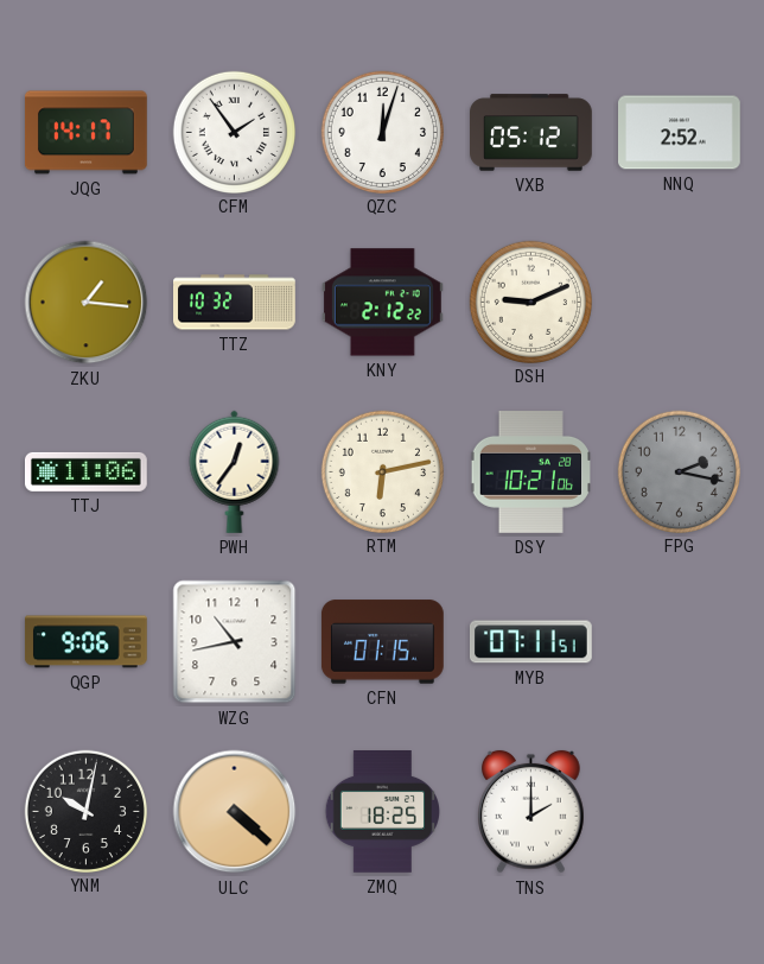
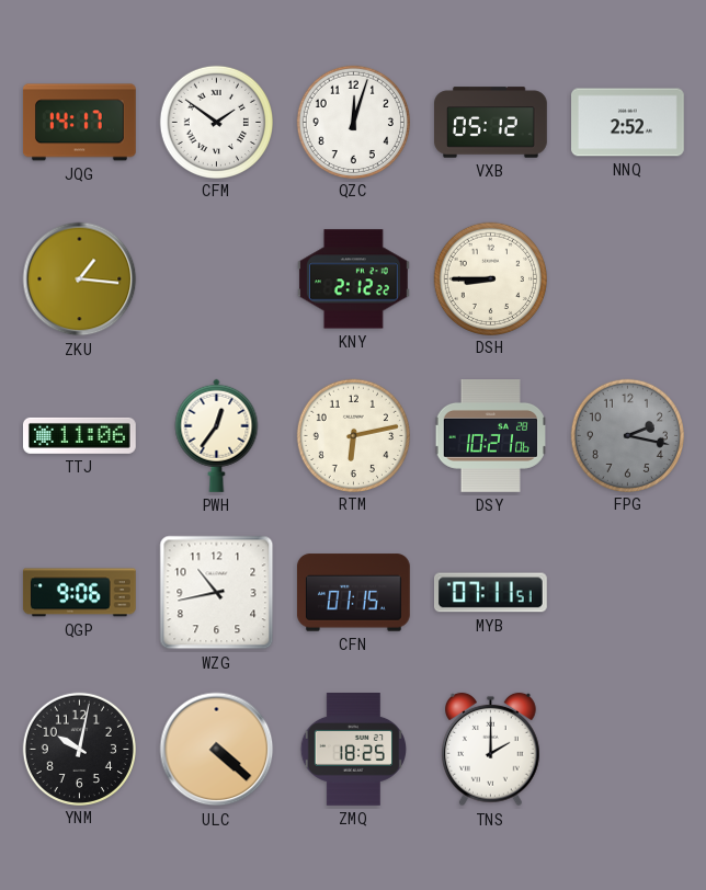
CFM: 1:54 -> 1:51 (216, 122)
TTZ: 10:32 -> none (235, 303)
DSH: 9:11 -> 8:45 (490, 278)
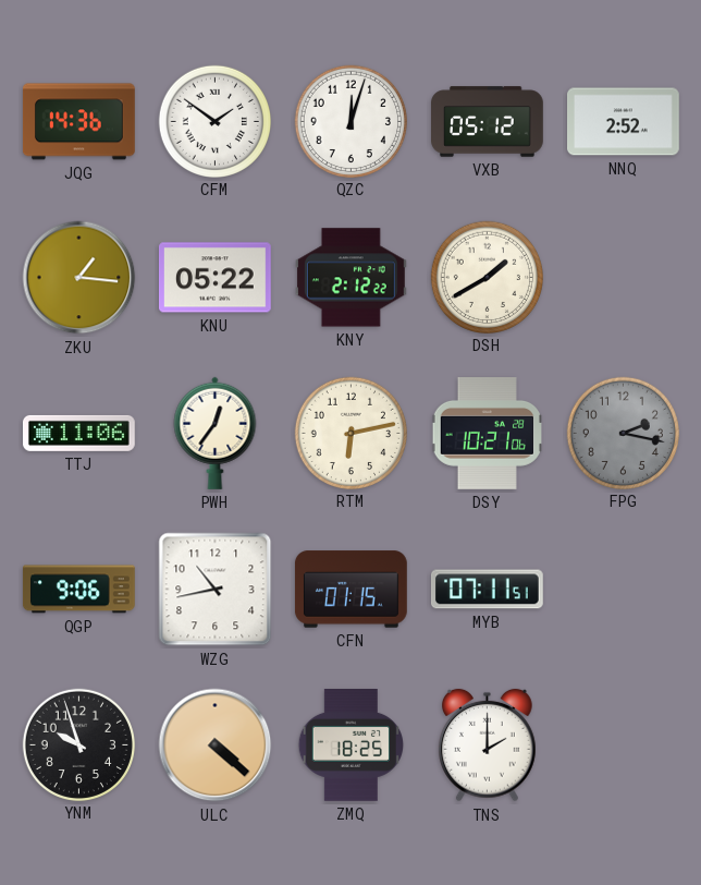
JQG: 14:17 -> 14:36 (78, 122)
KNU: none -> 05:22 (214, 278)
DSH: 8:45 -> 1:40 (487, 277)
YNM: 10:02 -> 9:57 (78, 744)
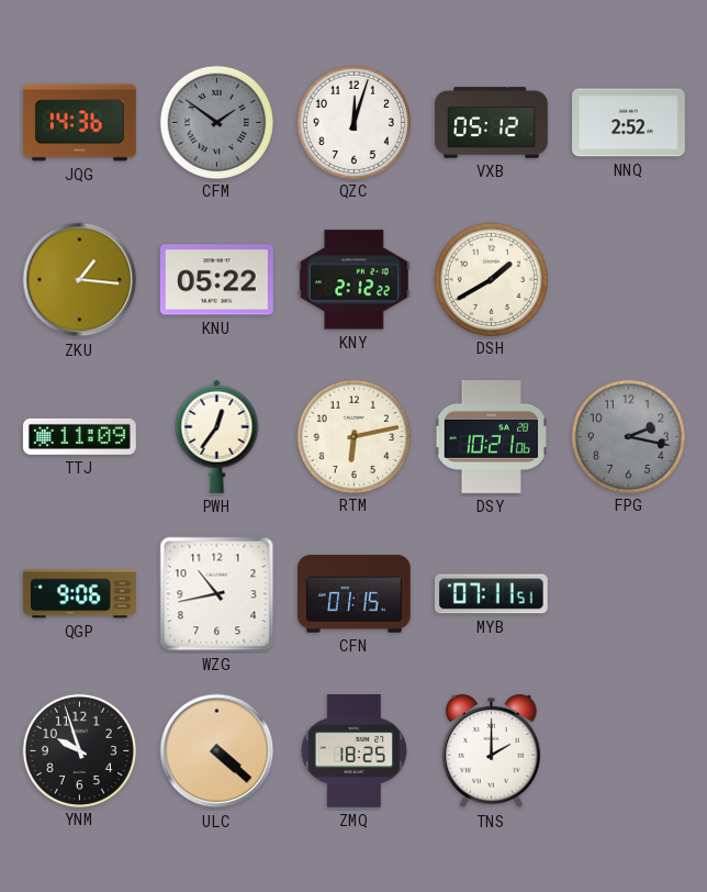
CFM dial: white -> grey (216, 122)
TTJ: 11:06 -> 11:09 (79, 436)
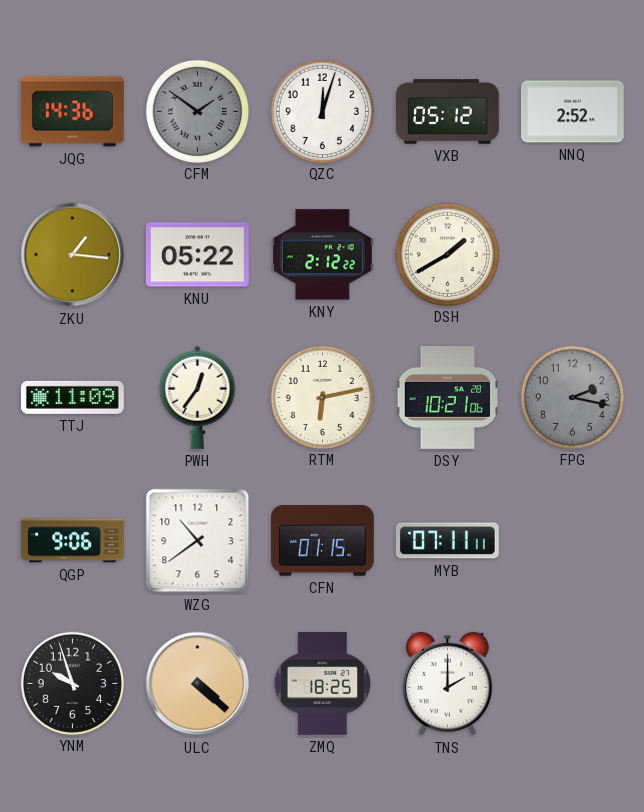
WZG: 10:43 -> 10:39 (198, 541)
MYB: 07:11:51 -> 07:11:11 (448, 541)
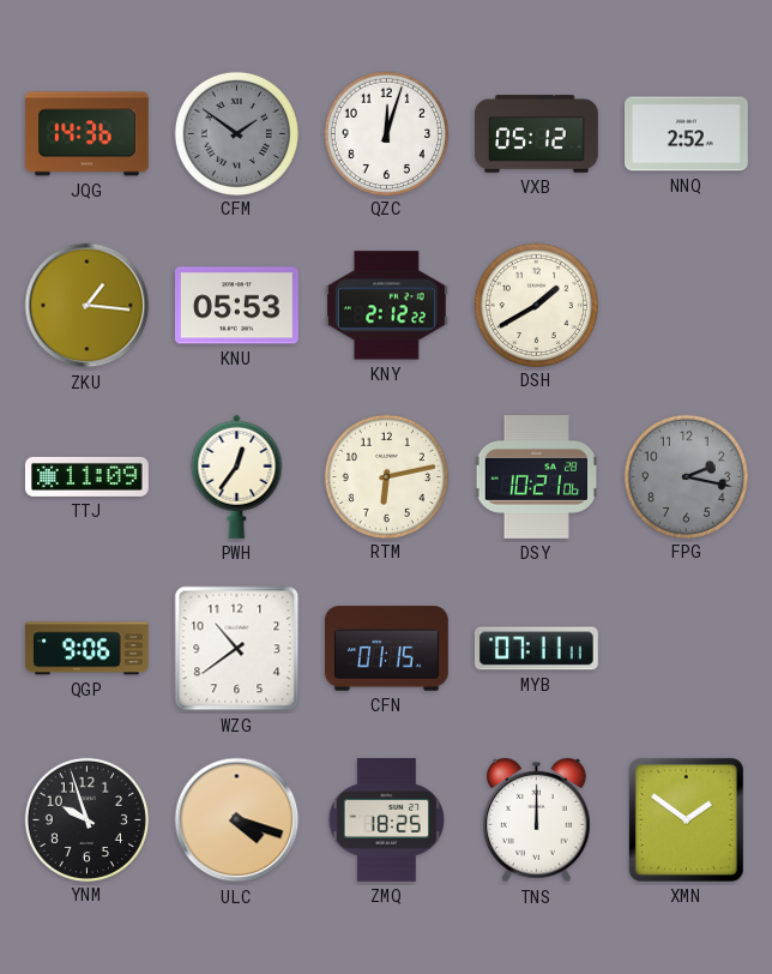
KNU: 05:22 -> 05:53 (236, 306)
ULC: 4:22 -> 4:18 (237, 820)
TNS: 2:00 -> 12:00 (537, 820)
XMN: none -> 1:51 (686, 819)
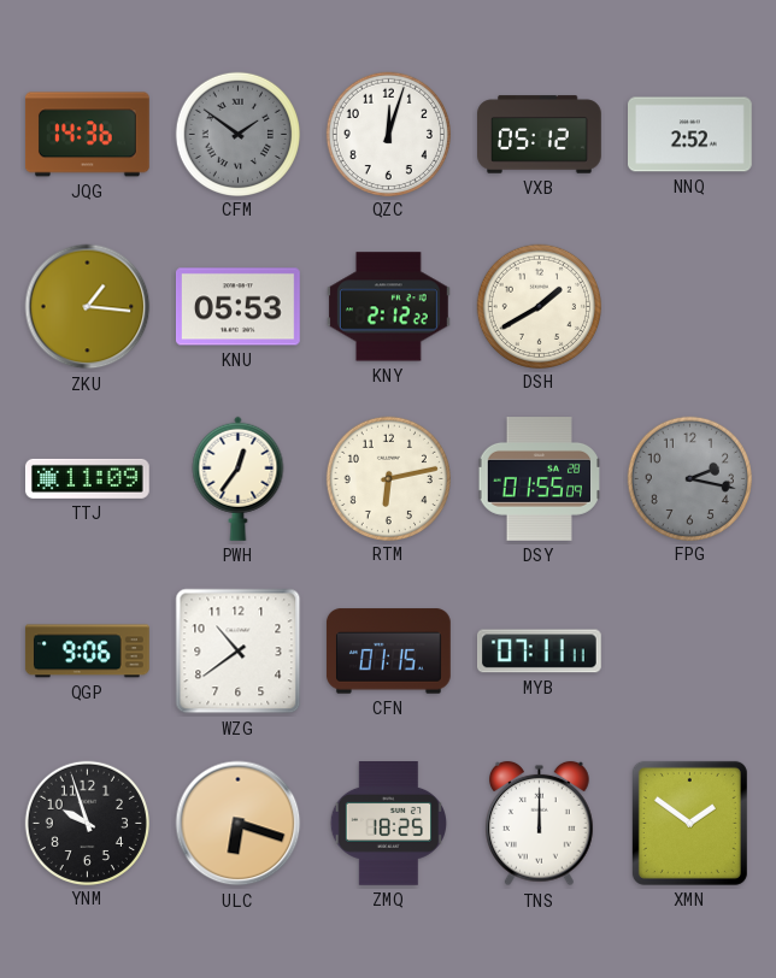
DSY: 10:21 -> 01:55 (539, 479)
ULC: 4:18 -> 6:18 (239, 824)
